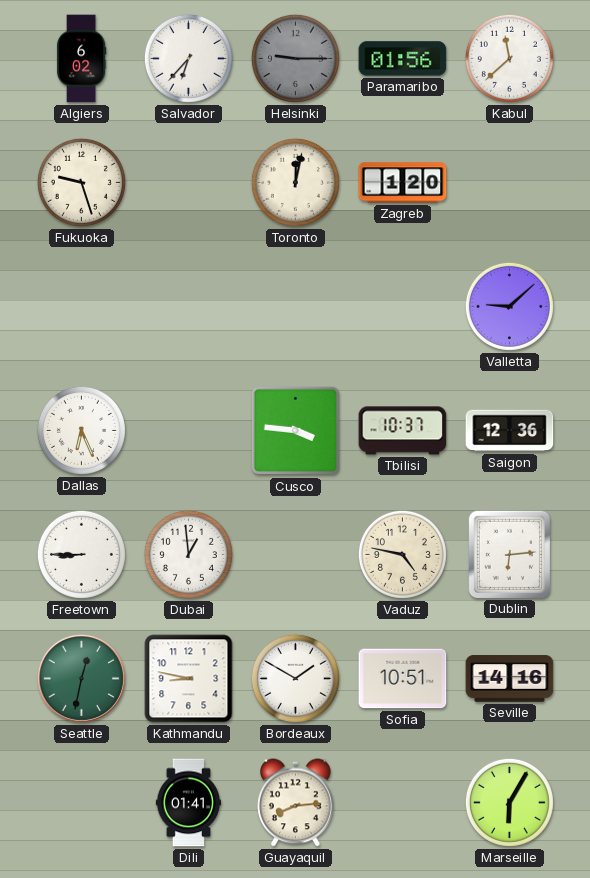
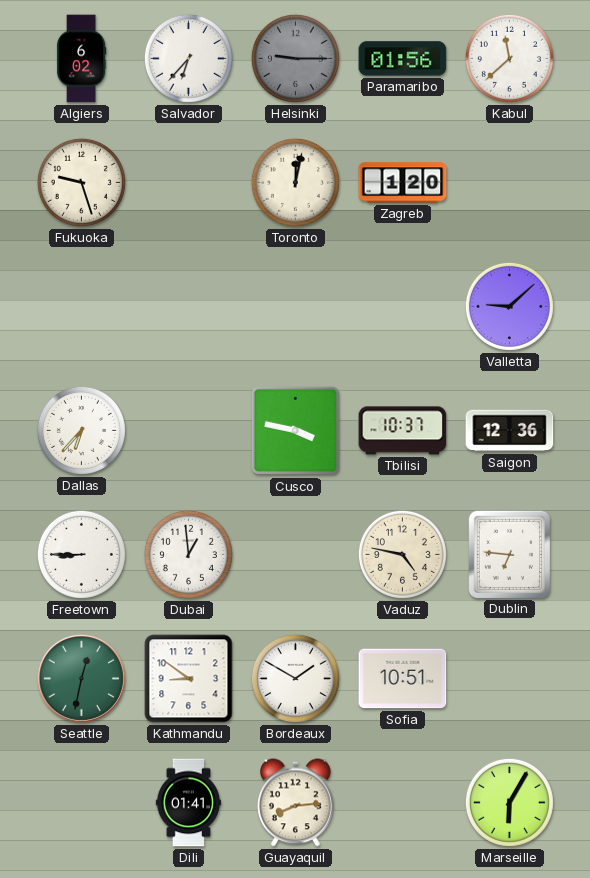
Dallas: 6:26 -> 6:37 (81, 430)
Cusco: 3:46 -> 3:47 (296, 431)
Dublin: 6:14 -> 6:46 (509, 554)
Kathmandu: 8:47 -> 8:51 (189, 679)
Seville: 14:16 -> none (510, 679)
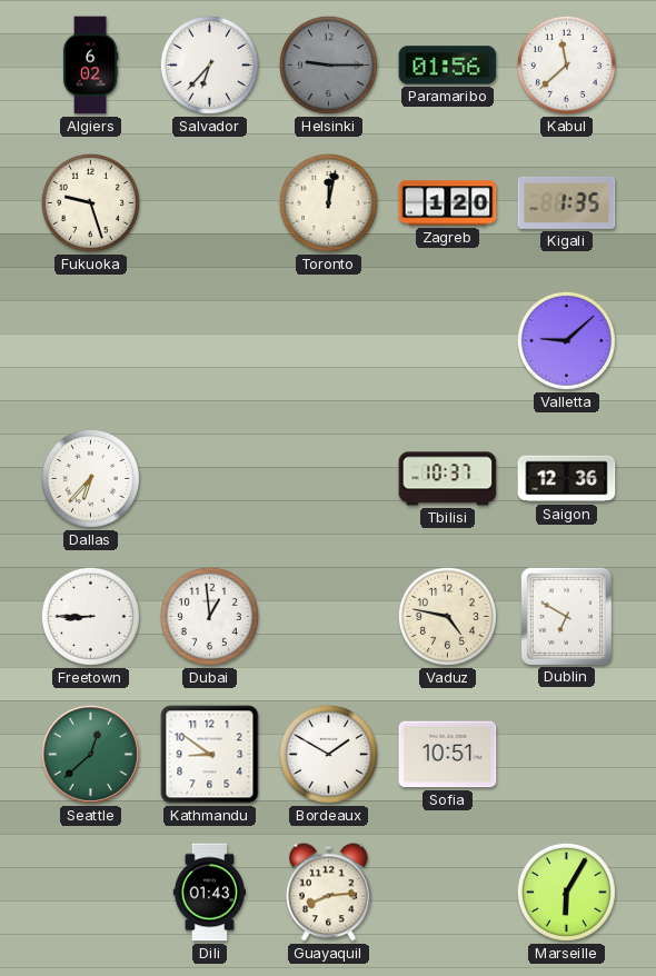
Kigali: none -> 1:35 (567, 202)
Cusco: 3:47 -> none (296, 431)
Dublin: 6:46 -> 6:50 (566, 616)
Seattle: 12:32 -> 12:38 (90, 754)
Dili: 01:41 -> 01:43 (210, 893)
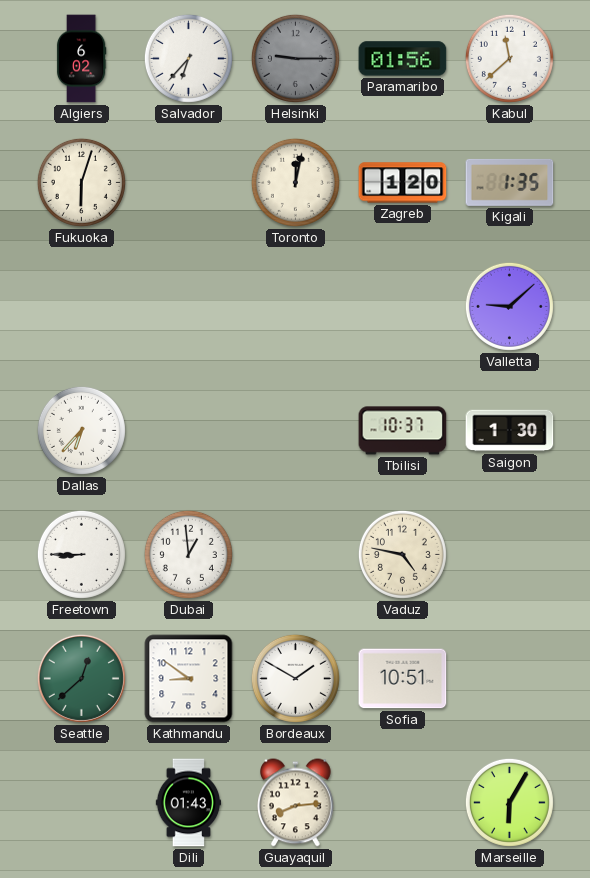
Fukuoka: 9:27 -> 6:03 (81, 182)
Saigon: 12:36 -> 1:30 (510, 431)
Dublin: 6:50 -> none (566, 616)
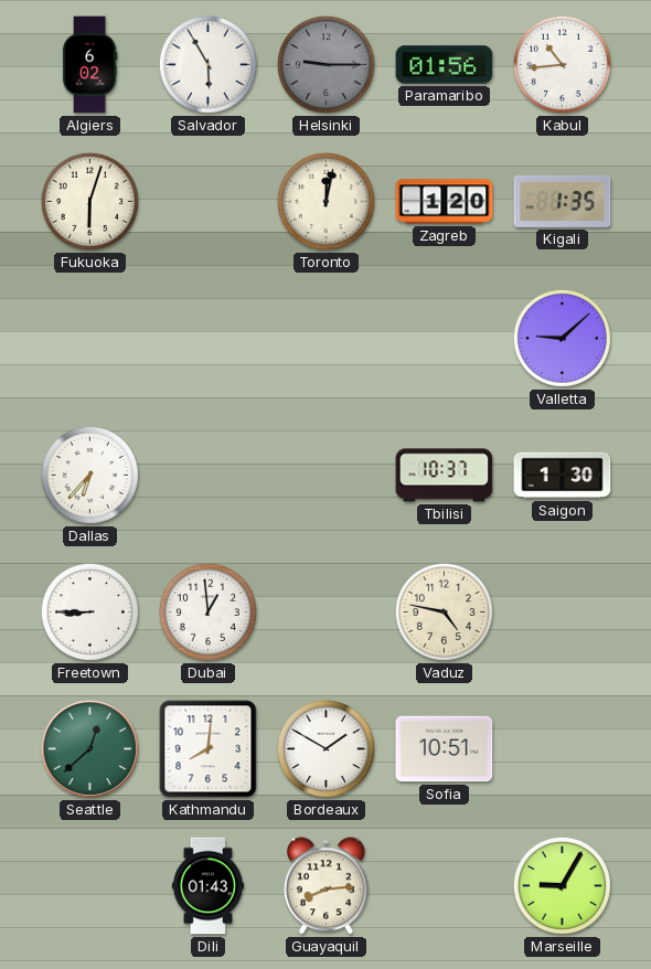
Salvador: 6:37 -> 5:55 (207, 64)
Kabul: 11:38 -> 10:44 (562, 64)
Kathmandu: 8:51 -> 8:01 (209, 749)
Marseille: 6:05 -> 9:05 (562, 885)
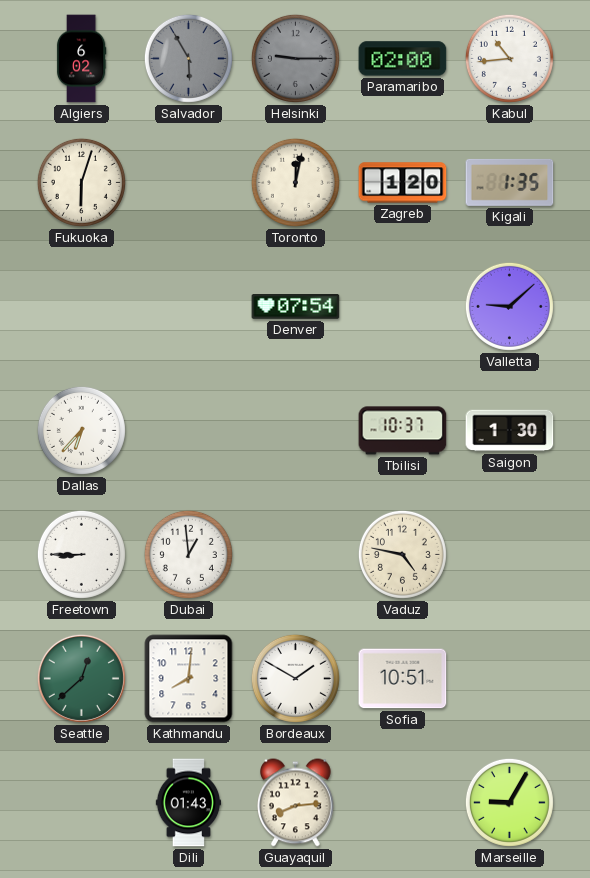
Salvador dial: white -> grey (188, 58)
Paramaribo: 01:56 -> 02:00 (403, 59)
Denver: none -> 07:54 (296, 307)
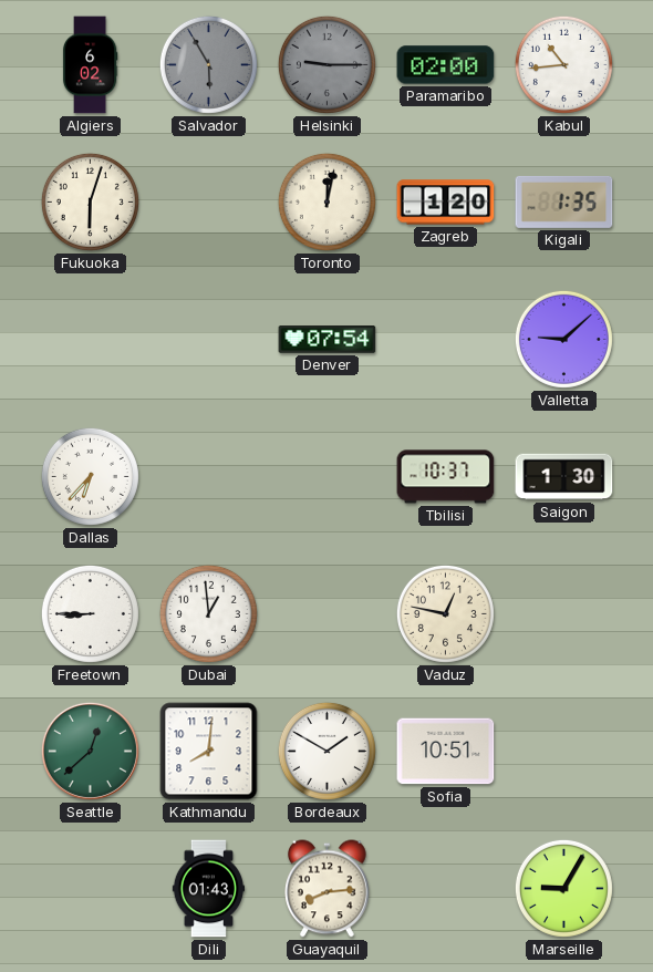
Vaduz: 4:47 -> 12:47 (445, 613)
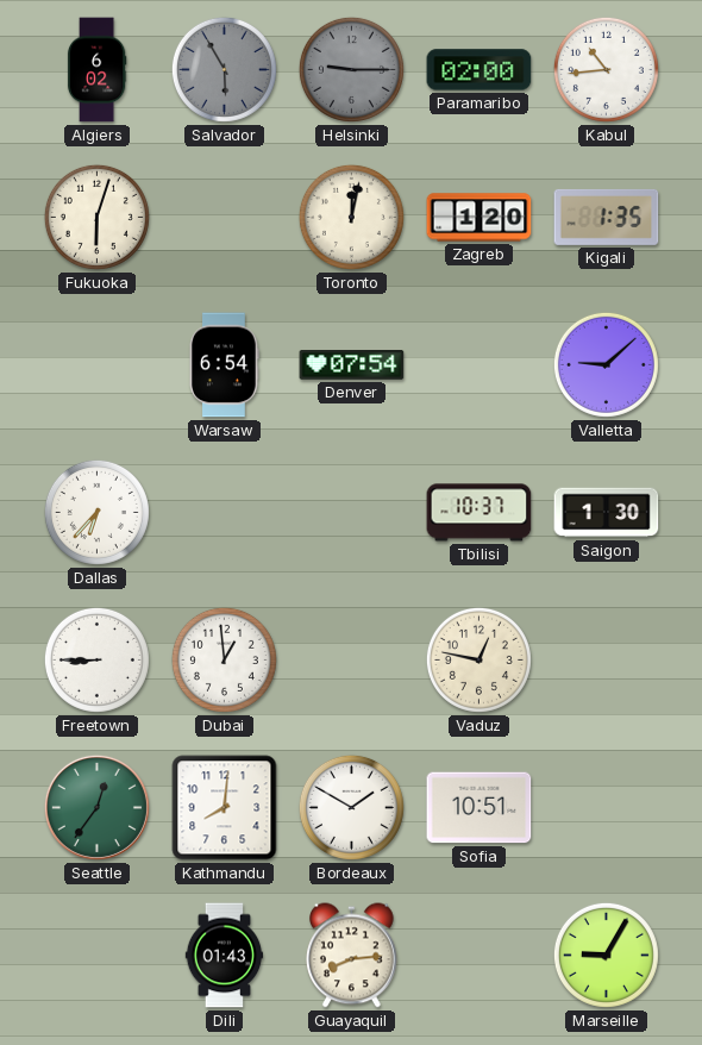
Warsaw: none -> 6:54 (224, 365)
Seattle: 12:38 -> 12:36 (96, 807)
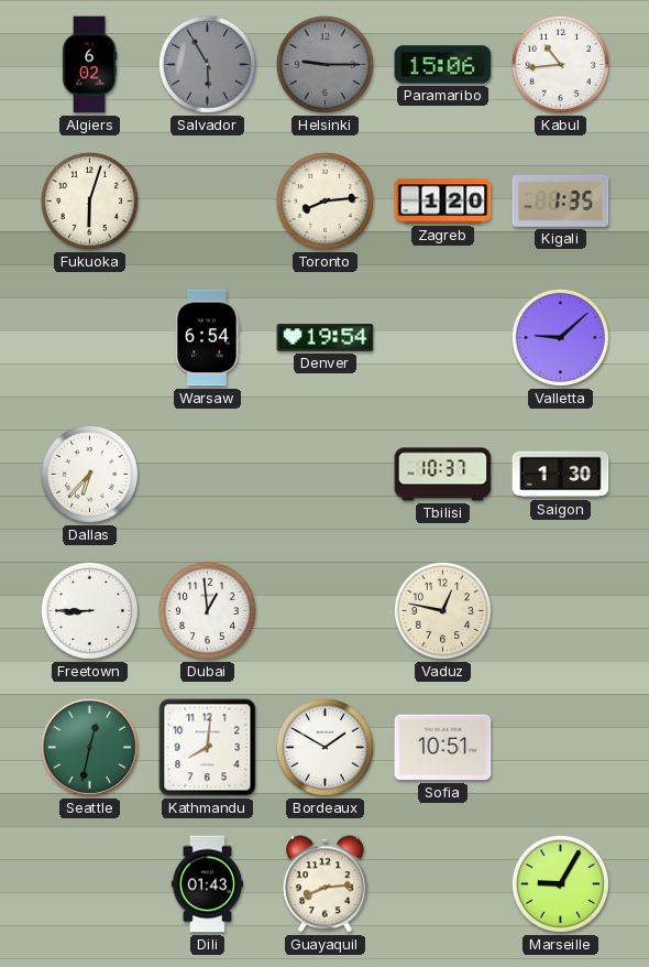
Paramaribo: 02:00 -> 15:06 (443, 65)
Toronto: 12:02 -> 8:14 (324, 200)
Denver: 07:54 -> 19:54 (326, 338)
Seattle: 12:36 -> 12:32 (89, 747)
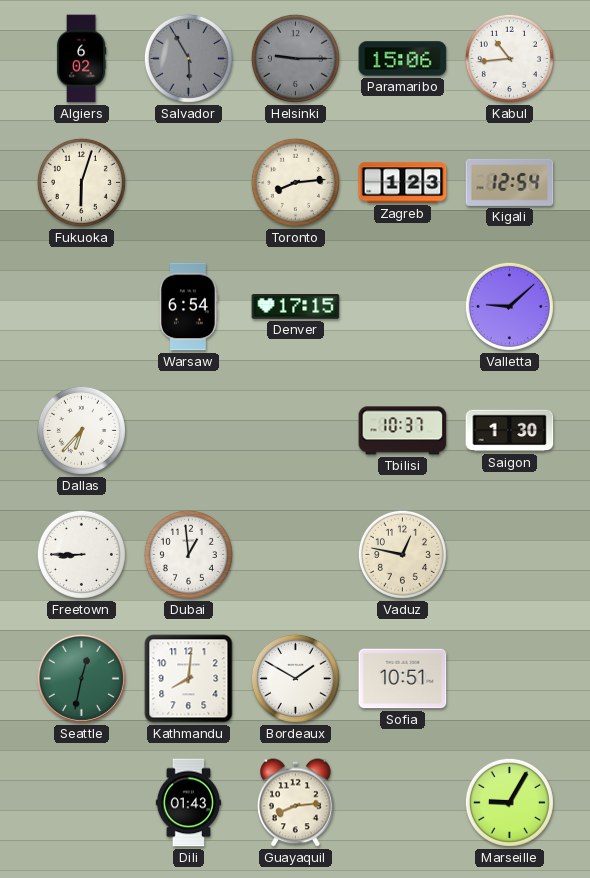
Zagreb: 1:20 -> 1:23 (403, 183)
Kigali: 1:35 -> 12:54 (510, 182)
Denver: 19:54 -> 17:15 (296, 307)
